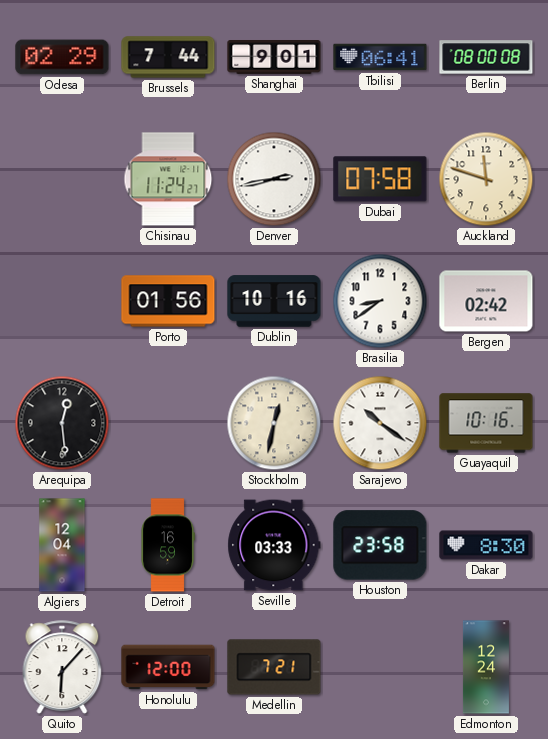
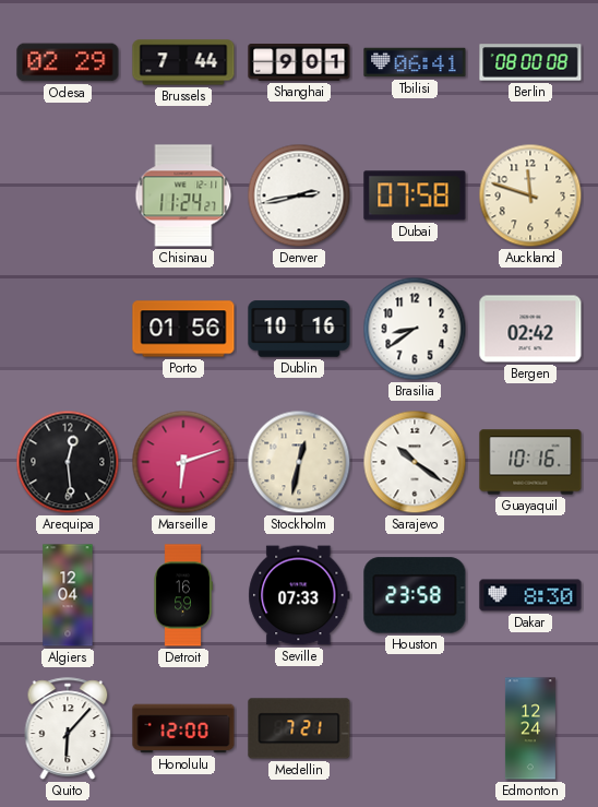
Marseille: none -> 6:12 (183, 462)
Seville: 03:33 -> 07:33 (299, 595)
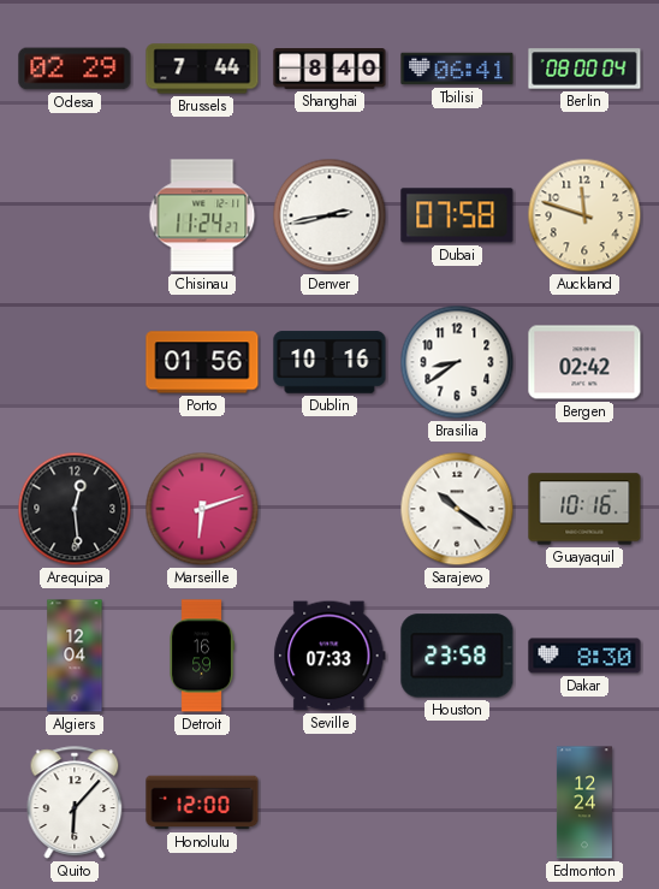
Shanghai: 9:01 -> 8:40 (329, 69)
Berlin: 08:00:08 -> 08:00:04 (584, 69)
Stockholm: 12:32 -> none (299, 462)
Medellin: 7:21 -> none (299, 728)
